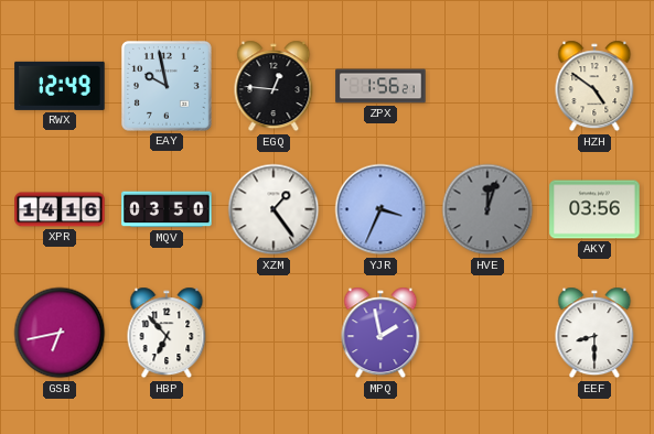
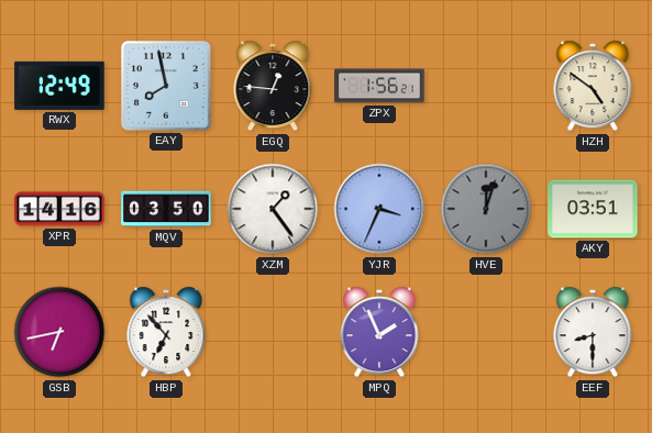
EAY: 9:58 -> 7:58 (167, 87)
AKY: 03:56 -> 03:51 (593, 209)
MPQ: 1:58 -> 1:56 (379, 332)
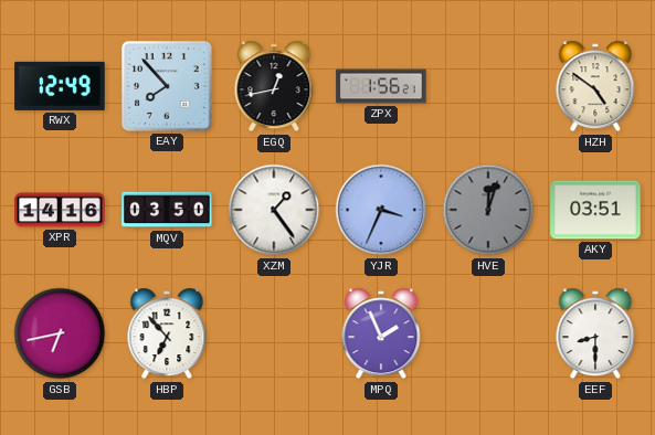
EAY: 7:58 -> 7:53 (168, 87)
EGQ: 12:46 -> 12:43 (274, 86)
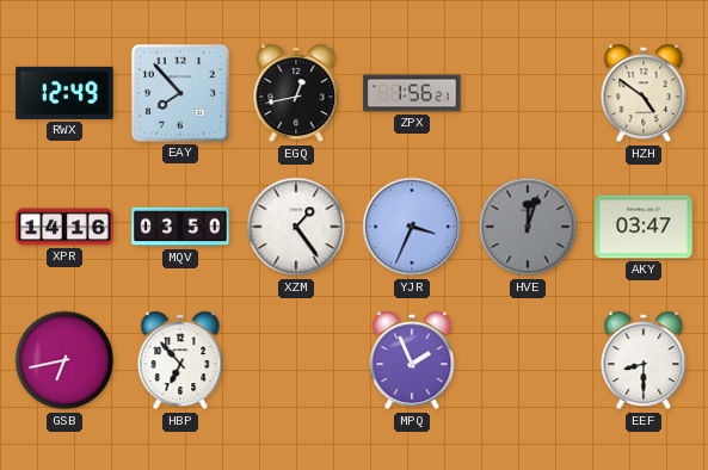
AKY: 03:51 -> 03:47 (644, 227)
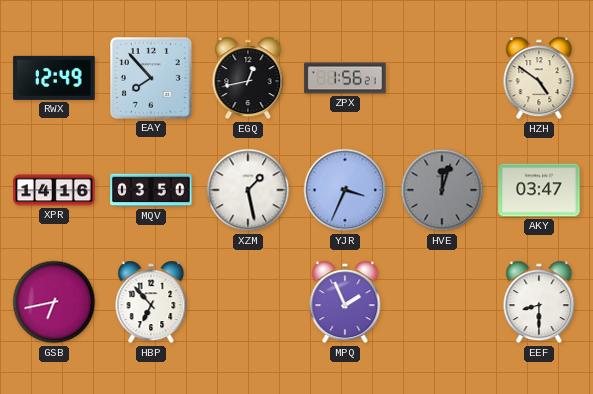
XZM: 1:24 -> 1:28 (248, 190)
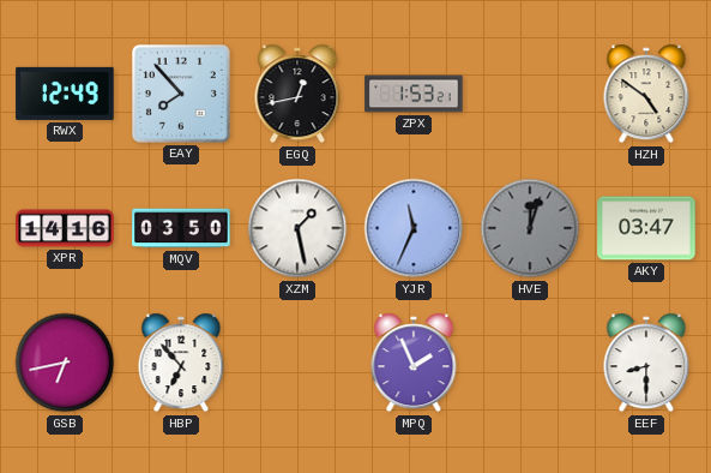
ZPX: 1:56 -> 1:53 (414, 94)
YJR: 3:34 -> 11:34 (414, 228)
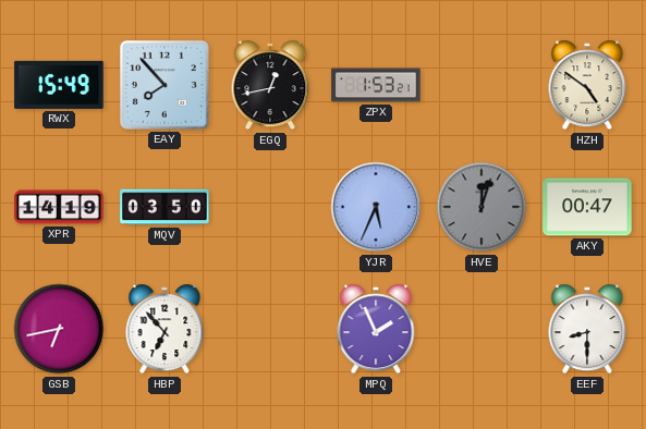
RWX: 12:49 -> 15:49 (59, 85)
XPR: 14:16 -> 14:19 (59, 207)
XZM: 1:28 -> none (297, 228)
YJR: 11:34 -> 5:34 (376, 207)
AKY: 03:47 -> 00:47 (587, 207)
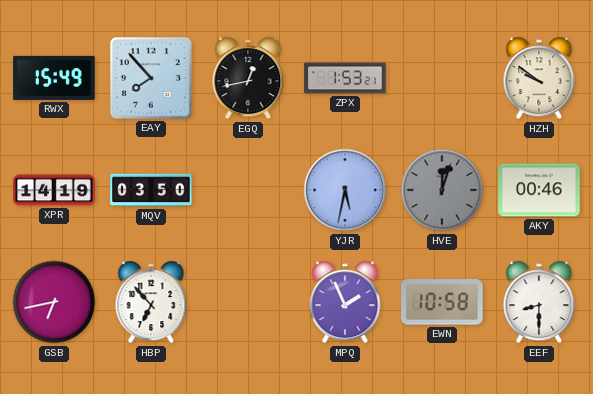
HZH: 4:51 -> 9:51 (539, 78)
YJR: 5:34 -> 5:32 (345, 190)
AKY: 00:47 -> 00:46 (539, 190)
EWN: none -> 10:58 (442, 302)
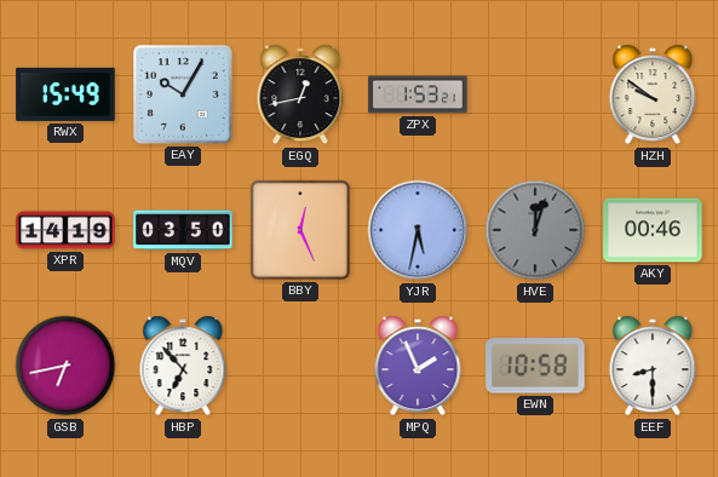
EAY: 7:53 -> 10:05 (184, 96)
BBY: none -> 12:26 (300, 230)
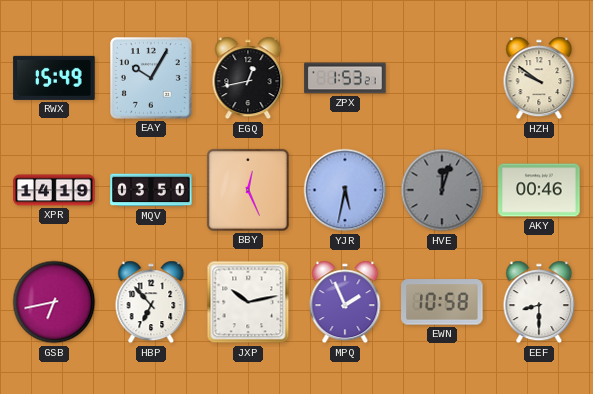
JXP: none -> 10:13 (248, 302)
